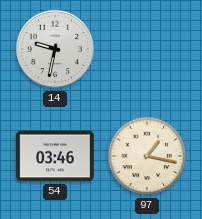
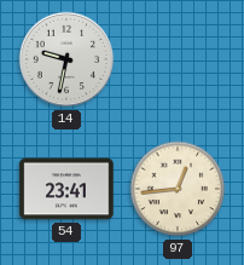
54: 03:46 -> 23:41 (66, 189)
97: 1:17 -> 12:44 (178, 189)
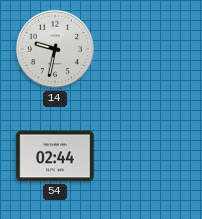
54: 23:41 -> 02:44 (55, 156)
97: 12:44 -> none (178, 189)
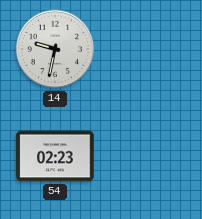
54: 02:44 -> 02:23 (55, 156)
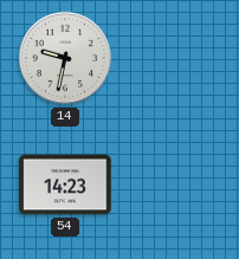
54: 02:23 -> 14:23 (65, 184)
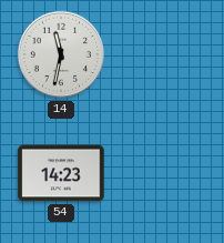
14: 9:32 -> 11:32 (61, 54)
